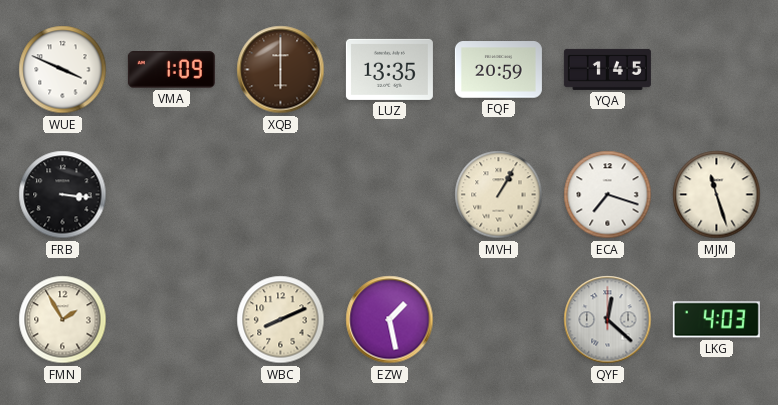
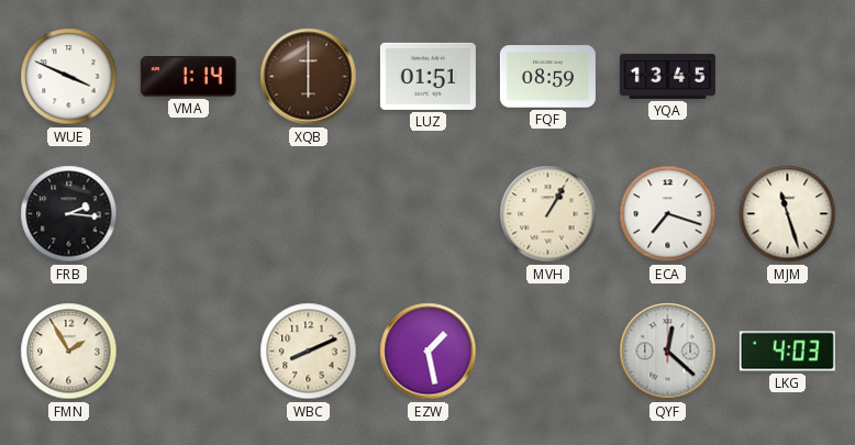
VMA: 1:09 -> 1:14 (188, 77)
LUZ: 13:35 -> 01:51 (427, 76)
FQF: 20:59 -> 08:59 (547, 77)
YQA: 1:45 -> 13:45 (667, 76)
FRB: 3:16 -> 2:16 (69, 214)
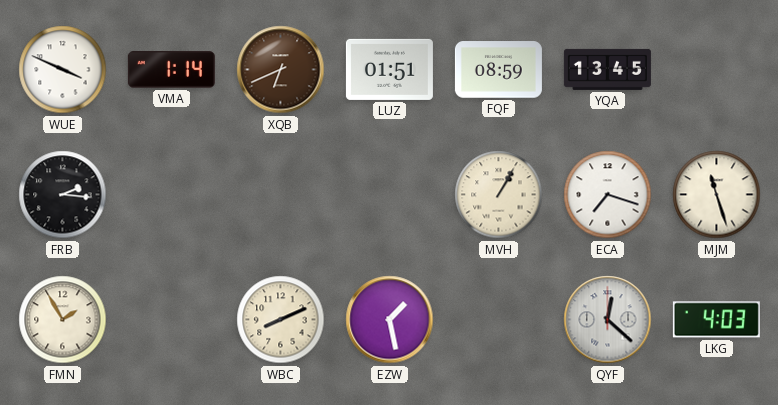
XQB: 6:00 -> 6:41 (281, 70)
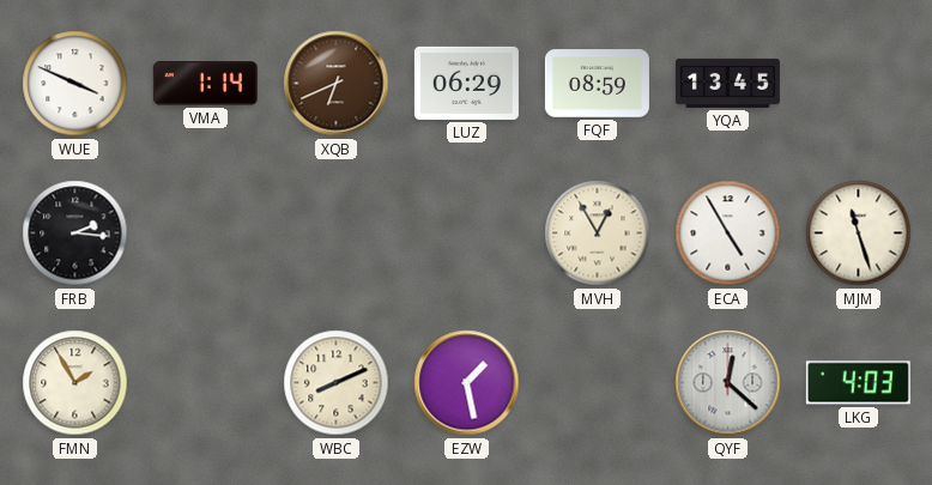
LUZ: 01:51 -> 06:29 (466, 83)
MVH: 1:05 -> 12:55 (598, 234)
ECA: 7:18 -> 4:55 (728, 234)
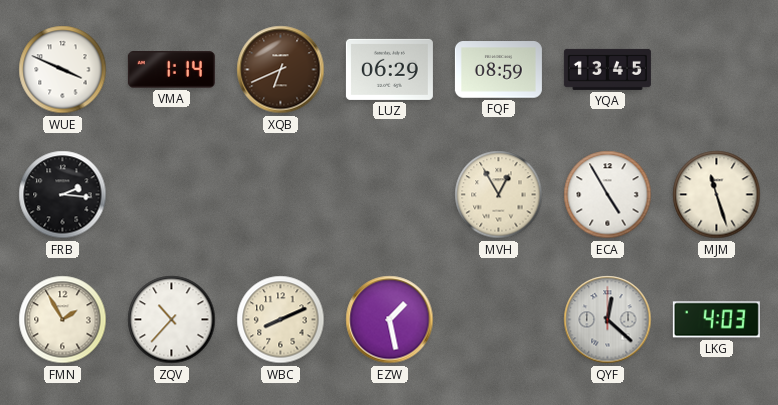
ZQV: none -> 10:37 (172, 320)
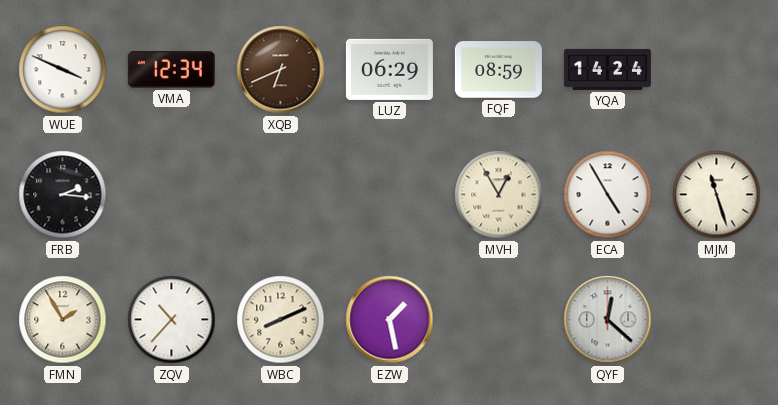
VMA: 1:14 -> 12:34 (171, 70)
YQA: 13:45 -> 14:24 (607, 69)
LKG: 4:03 -> none (716, 320)
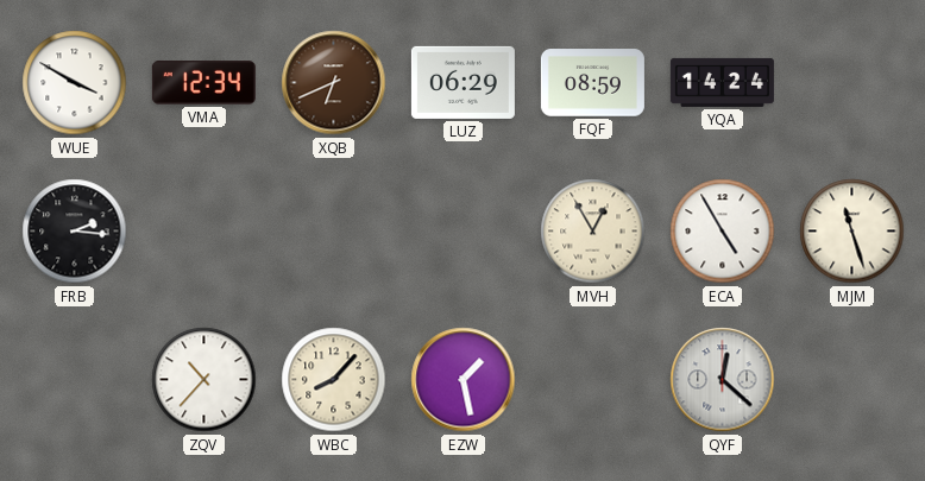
WUE: 3:49 -> 3:50 (75, 83)
FMN: 1:55 -> none (63, 320)
WBC: 8:11 -> 8:07 (334, 380)
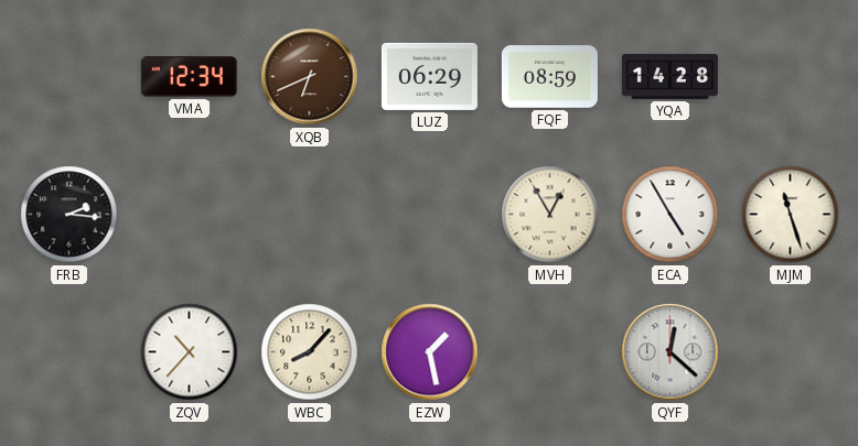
WUE: 3:50 -> none (75, 83)
YQA: 14:24 -> 14:28 (669, 76)
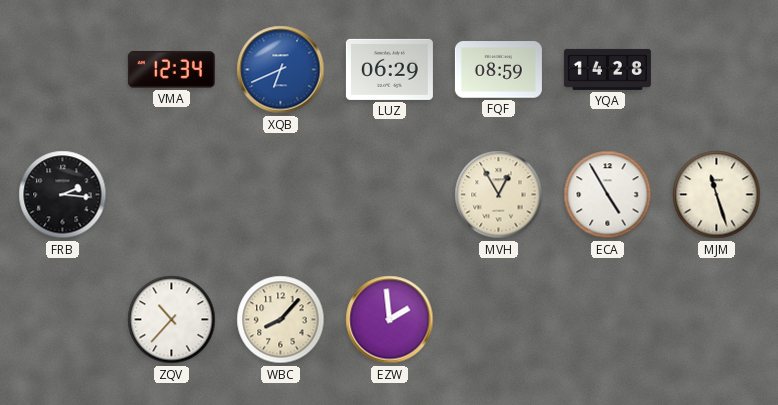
XQB dial: brown -> blue (281, 70)
EZW: 1:28 -> 1:59 (390, 320)
QYF: 12:22 -> none (671, 352)
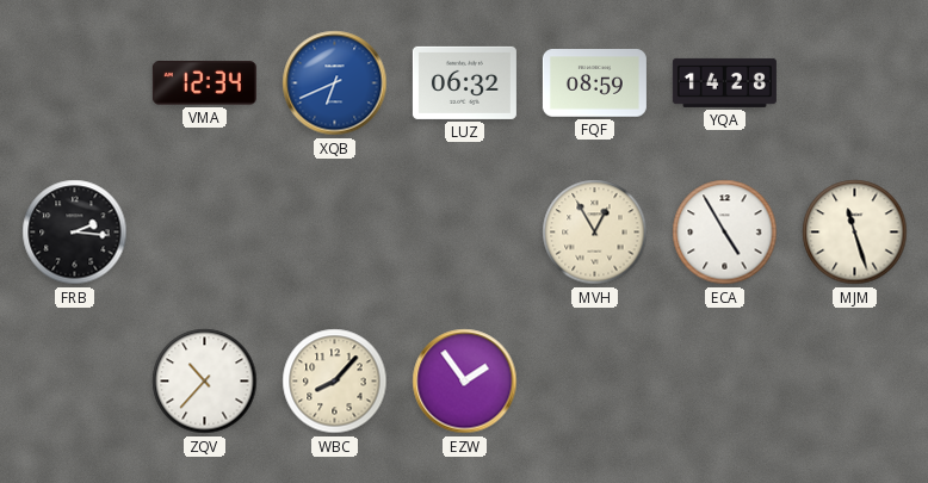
LUZ: 06:29 -> 06:32 (464, 82)
EZW: 1:59 -> 1:54 (465, 382)
